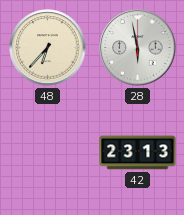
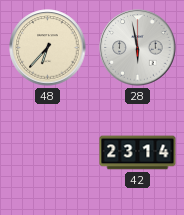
42: 23:13 -> 23:14 (138, 153)
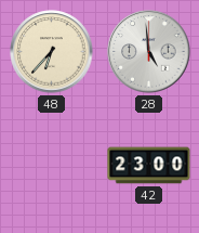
28: 5:58 -> 4:59 (149, 52)
42: 23:14 -> 23:00 (149, 166)
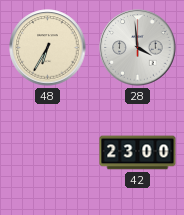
48: 6:37 -> 6:35 (48, 48)
28: 4:59 -> 3:59 (138, 48)
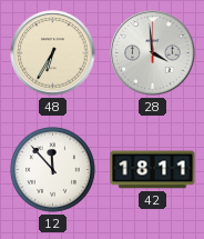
12: none -> 11:53 (53, 170)
42: 23:00 -> 18:11 (153, 170)
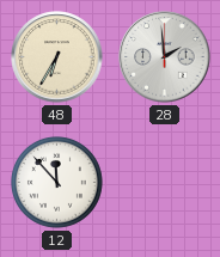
28: 3:59 -> 1:59 (165, 57)
42: 18:11 -> none (153, 170)
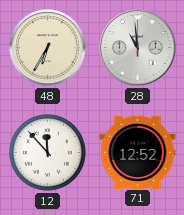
28: 1:59 -> 10:59 (138, 48)
71: none -> 12:52 (138, 152)
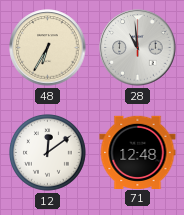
12: 11:53 -> 12:09 (48, 153)
71: 12:52 -> 12:48 (138, 152)
